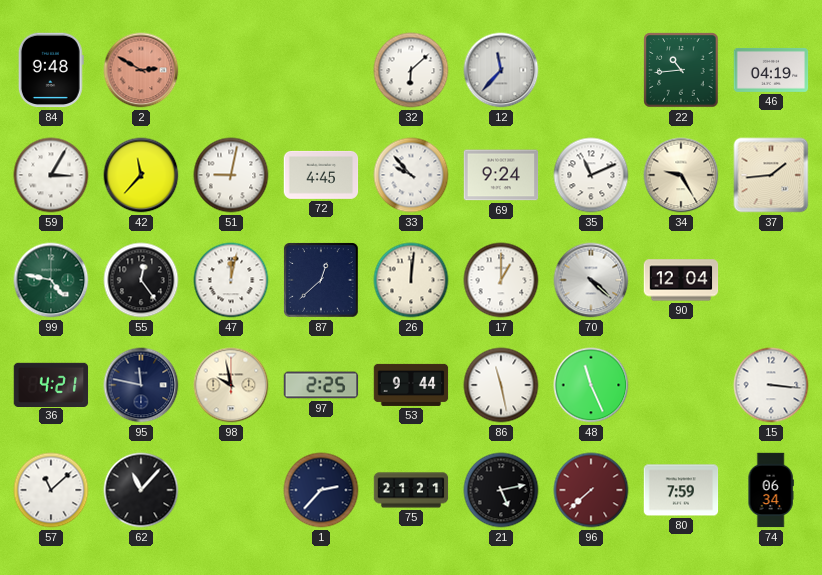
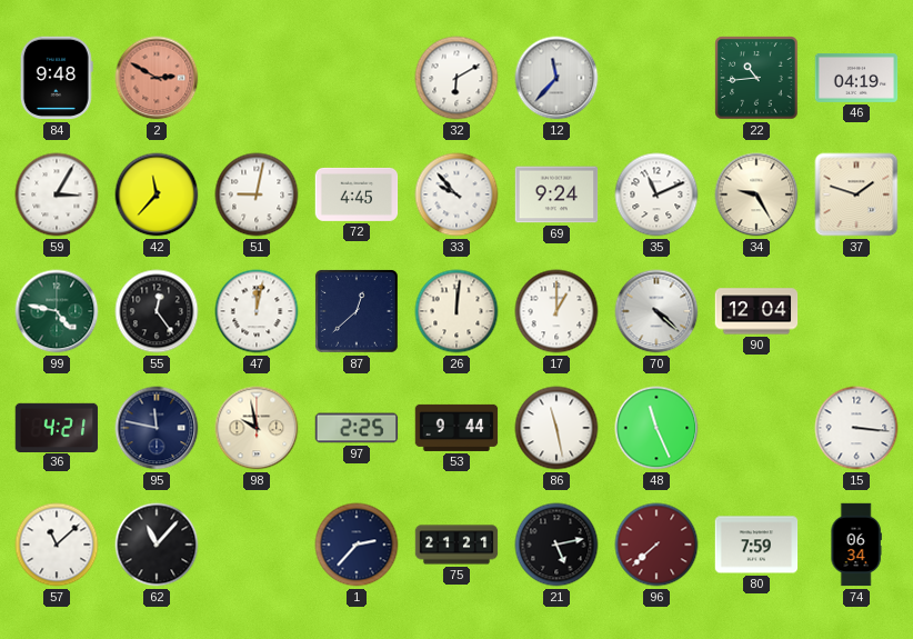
32: 6:08 -> 6:10 (456, 78)
37: 1:44 -> 1:48 (856, 194)
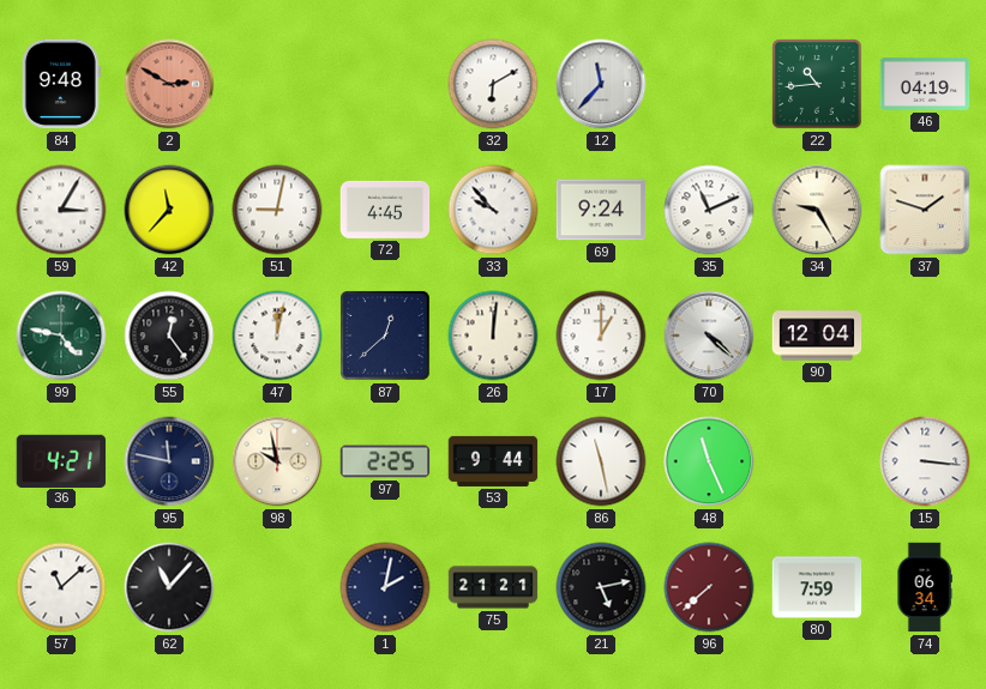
1: 2:37 -> 2:02 (385, 587)
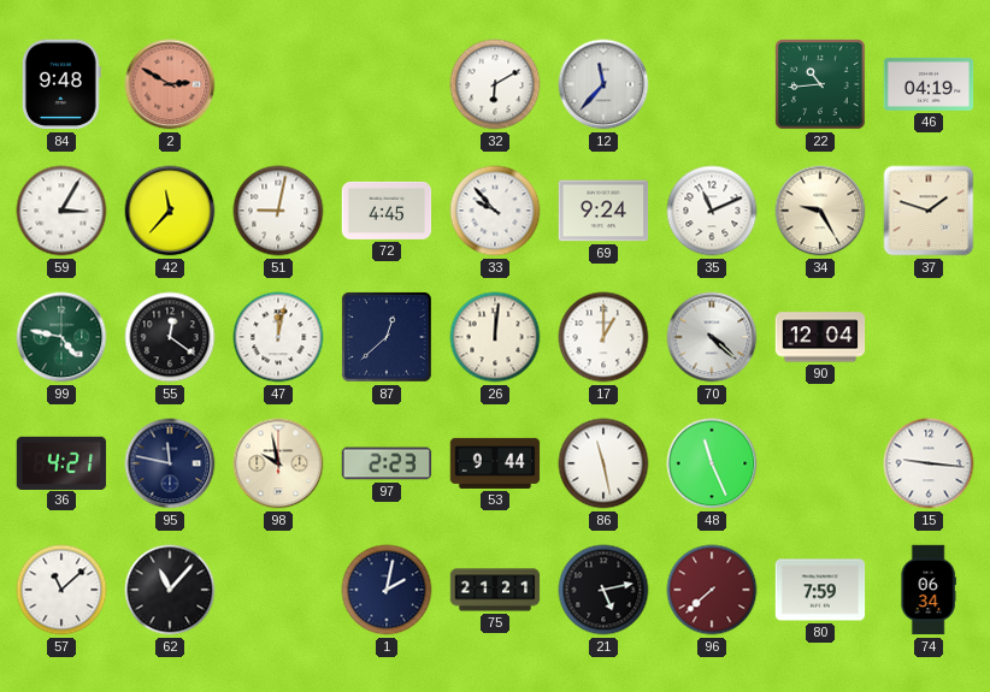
55: 12:24 -> 12:21 (170, 337)
97: 2:25 -> 2:23 (387, 463)
15: 3:16 -> 9:16 (929, 463)
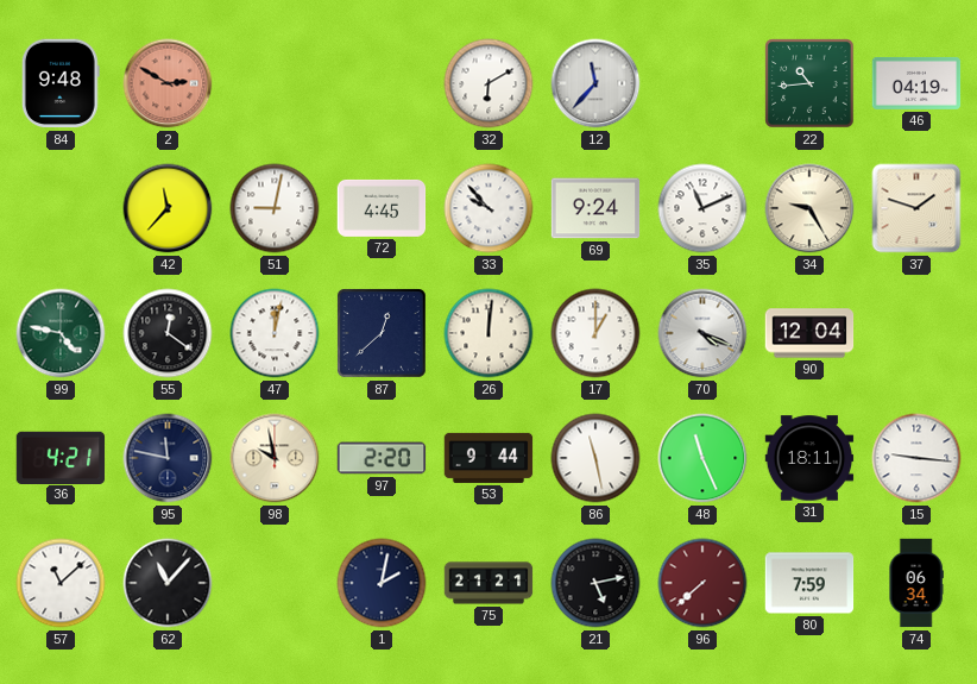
59: 3:05 -> none (61, 211)
70: 4:22 -> 4:19 (702, 333)
97: 2:23 -> 2:20 (382, 458)
31: none -> 18:11 (809, 458)
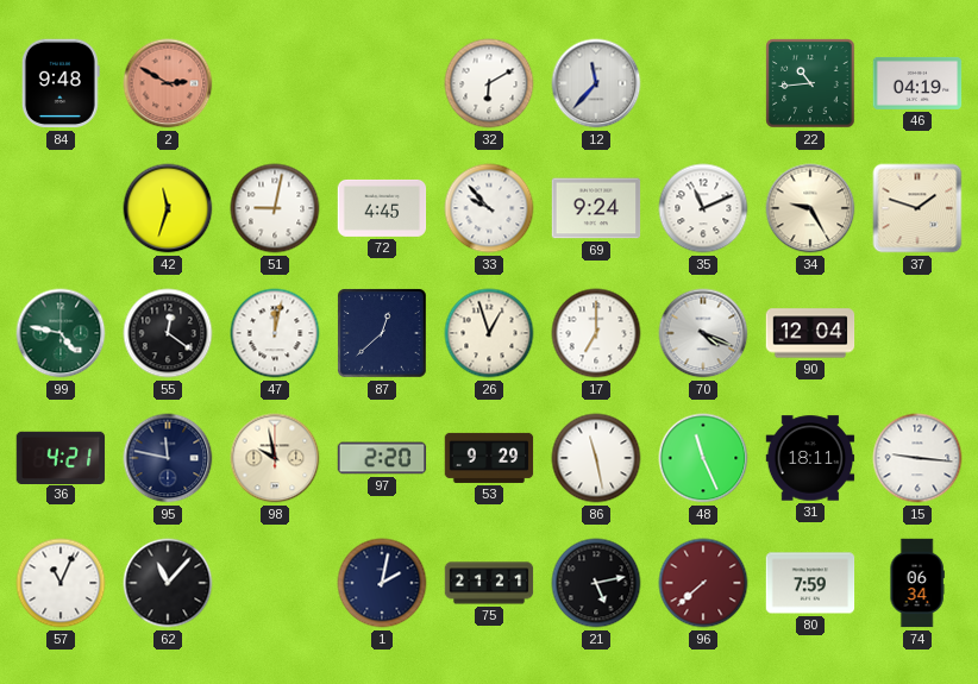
42: 11:37 -> 11:33 (168, 208)
26: 12:01 -> 12:57 (489, 333)
17: 1:00 -> 7:00 (596, 333)
53: 9:44 -> 9:29 (489, 458)
57: 11:08 -> 11:04 (61, 583)
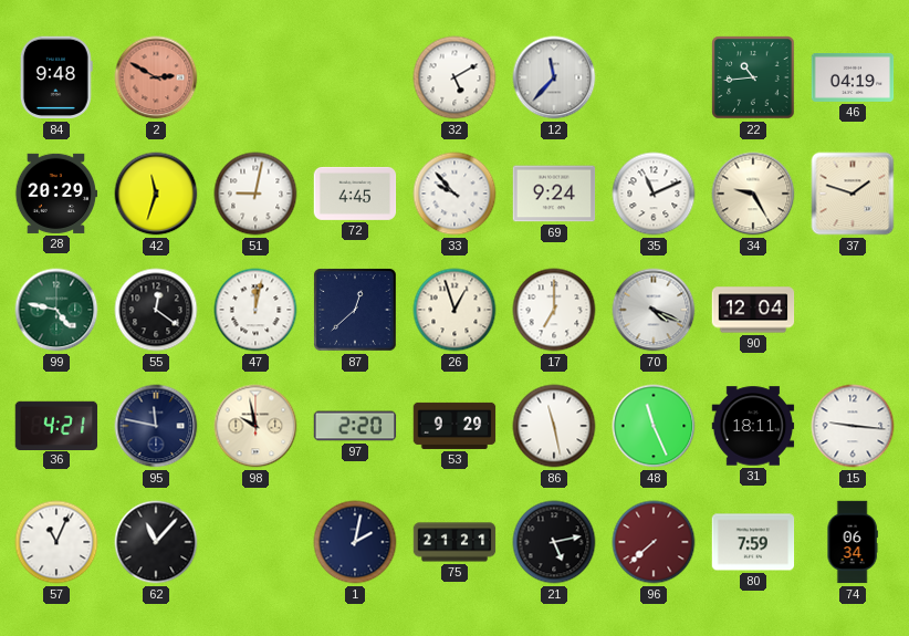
32: 6:10 -> 5:10 (454, 77)
28: none -> 20:29 (56, 194)
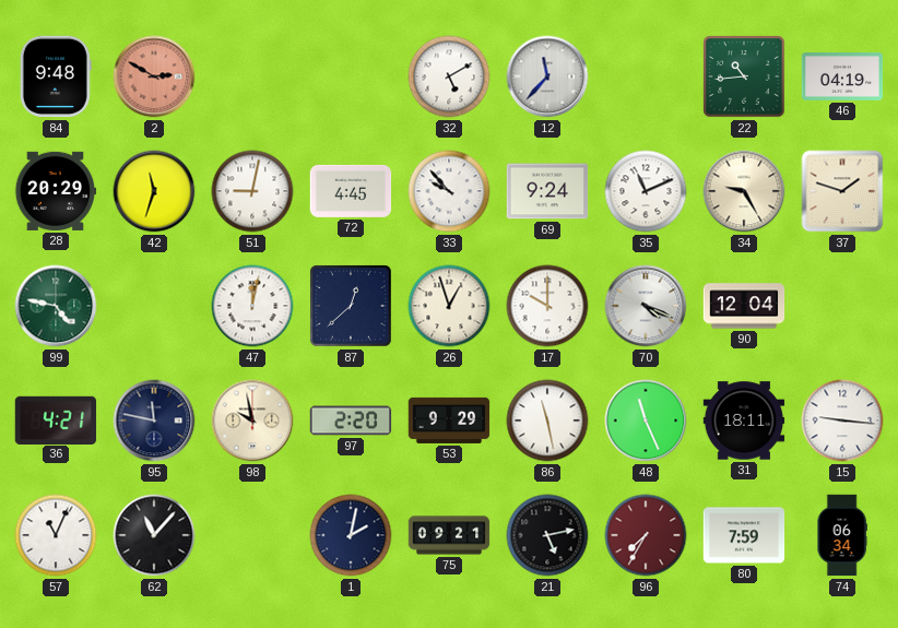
55: 12:21 -> none (156, 310)
17: 7:00 -> 10:00 (547, 306)
75: 21:21 -> 09:21 (449, 535)
96: 7:38 -> 7:35 (646, 535)
